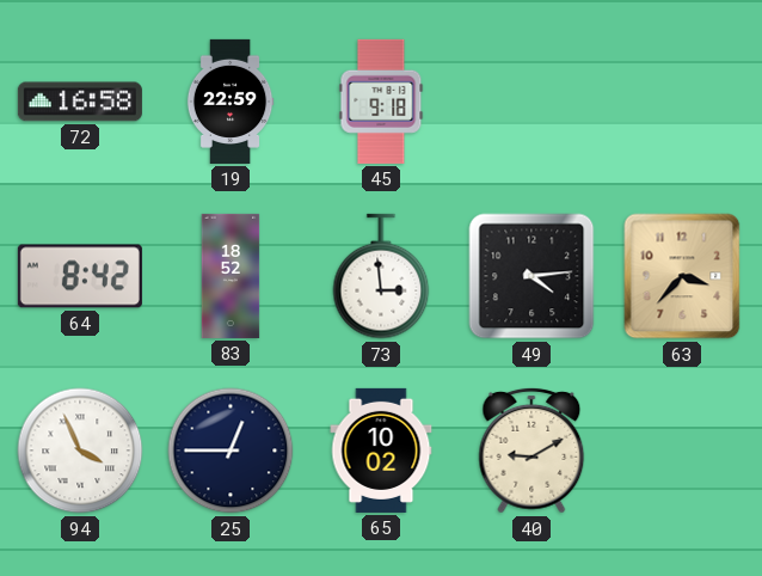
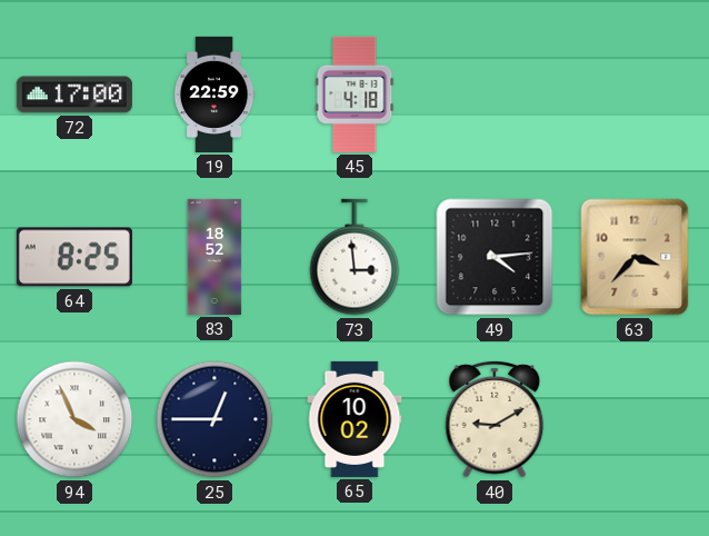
72: 16:58 -> 17:00 (74, 95)
45: 9:18 -> 4:18 (354, 95)
64: 8:42 -> 8:25 (74, 257)
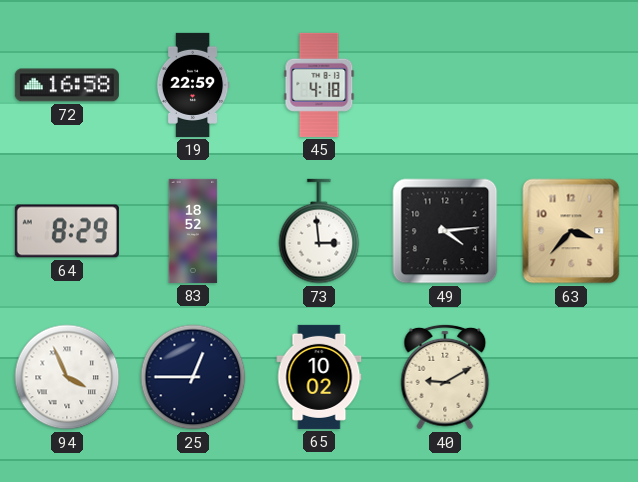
72: 17:00 -> 16:58 (67, 85)
64: 8:25 -> 8:29 (67, 231)
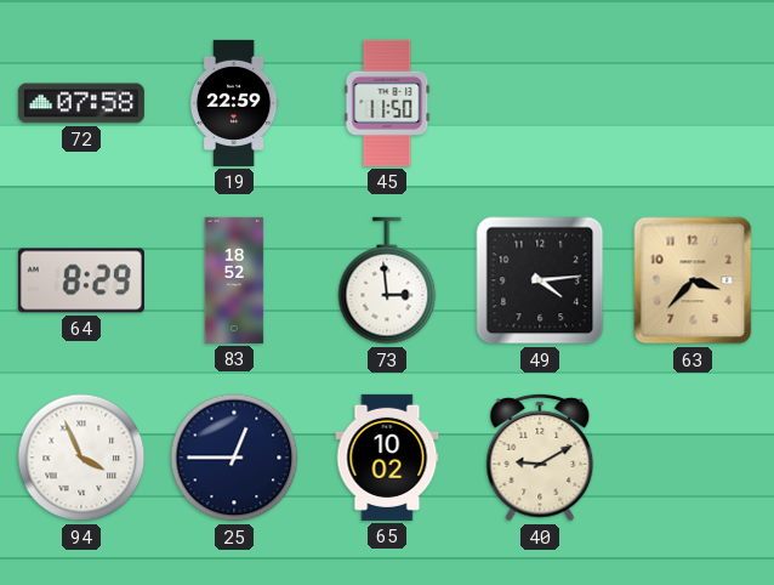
72: 16:58 -> 07:58 (81, 103)
45: 4:18 -> 11:50 (387, 103)
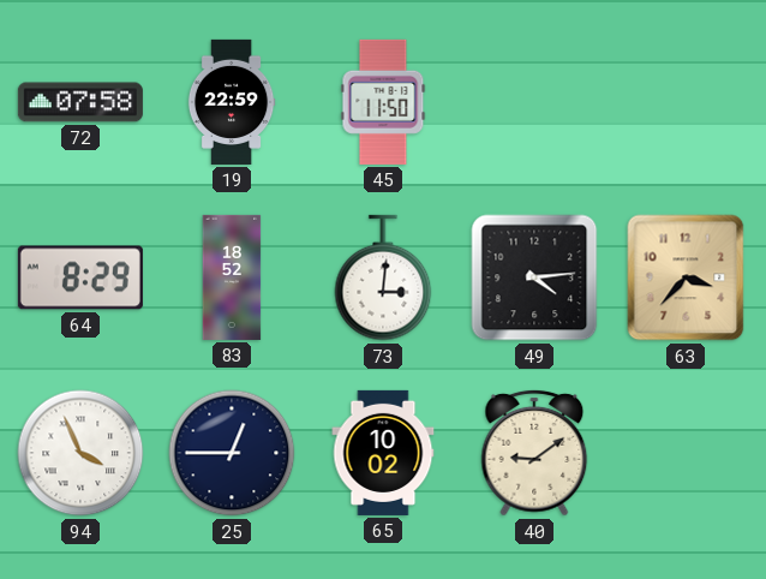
73: 2:59 -> 3:01 (383, 277)
40: 9:10 -> 9:09 (534, 453)
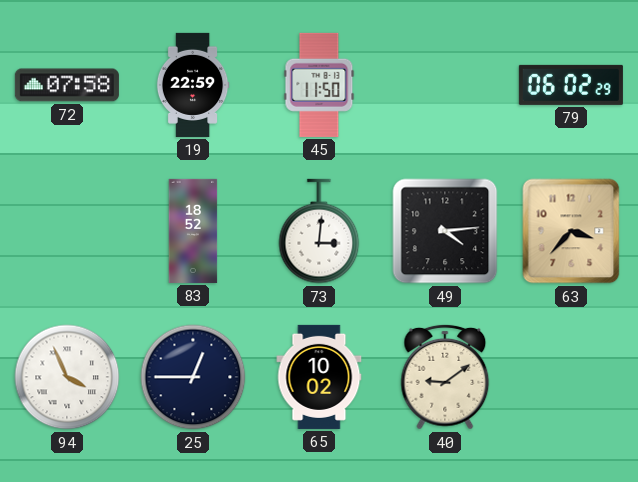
79: none -> 06:02 (571, 85)
64: 8:29 -> none (80, 277)
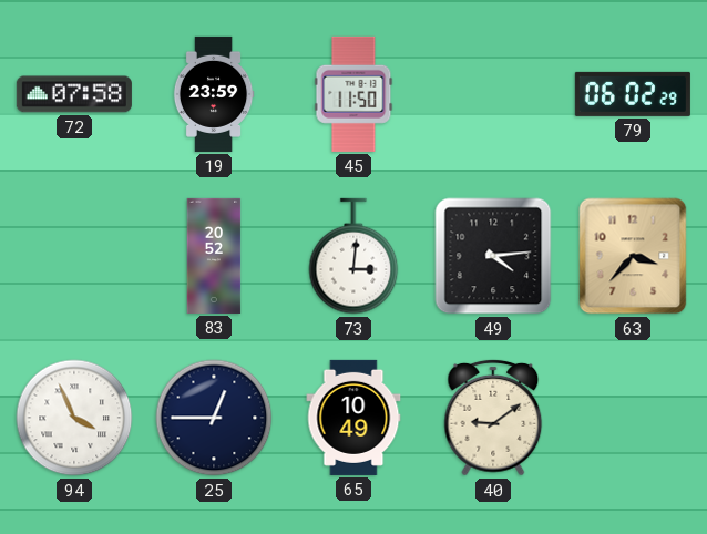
19: 22:59 -> 23:59 (214, 94)
83: 18:52 -> 20:52 (214, 256)
65: 10:02 -> 10:49 (353, 418)
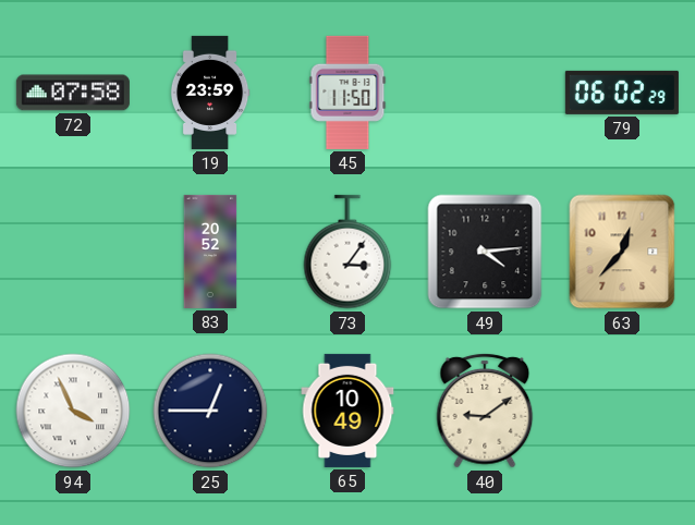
73: 3:01 -> 3:06 (347, 252)
63: 3:37 -> 12:37 (622, 252)
